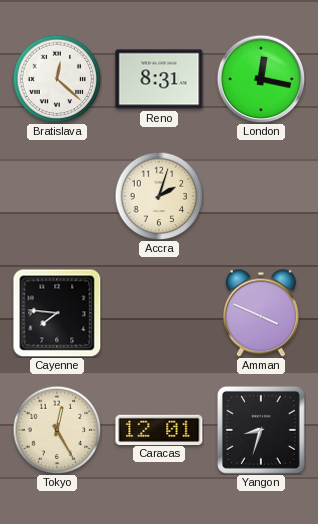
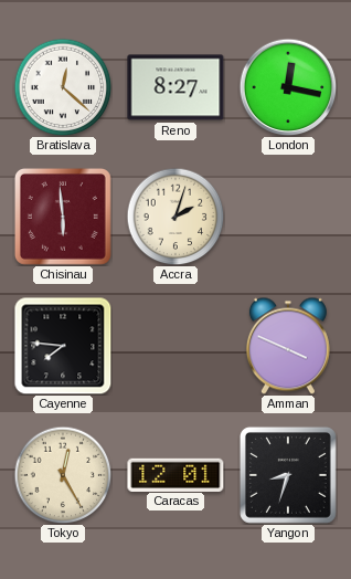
Reno: 8:31 -> 8:27 (175, 87)
Chisinau: none -> 5:59 (63, 217)
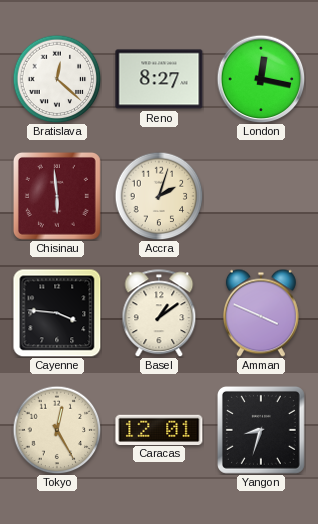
Cayenne: 7:46 -> 3:46 (57, 313)
Basel: none -> 1:09 (159, 313)
